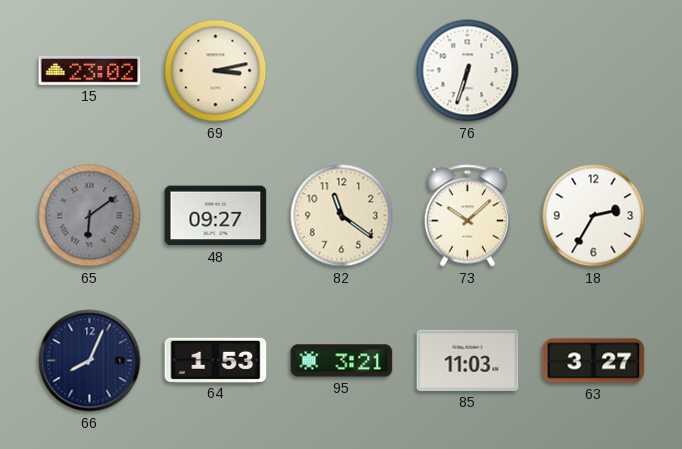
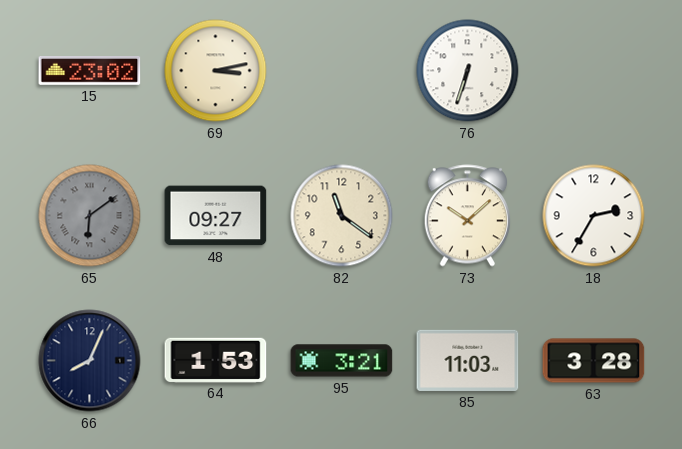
63: 3:27 -> 3:28 (594, 361)
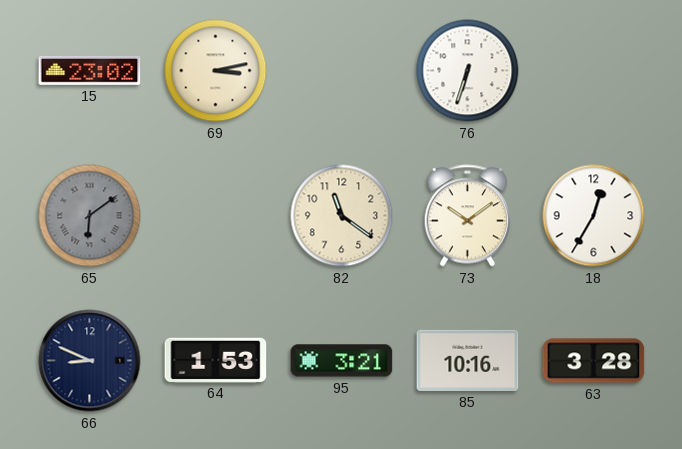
48: 09:27 -> none (216, 216)
73: 10:08 -> 10:09 (467, 216)
18: 2:35 -> 12:35 (594, 216)
66: 8:04 -> 8:49 (90, 361)
85: 11:03 -> 10:16 (468, 360)
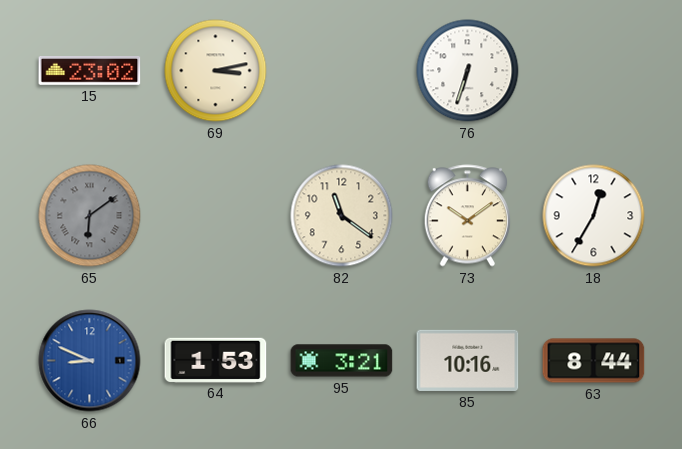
66 dial: navy -> blue (90, 361)
63: 3:28 -> 8:44 (594, 361)
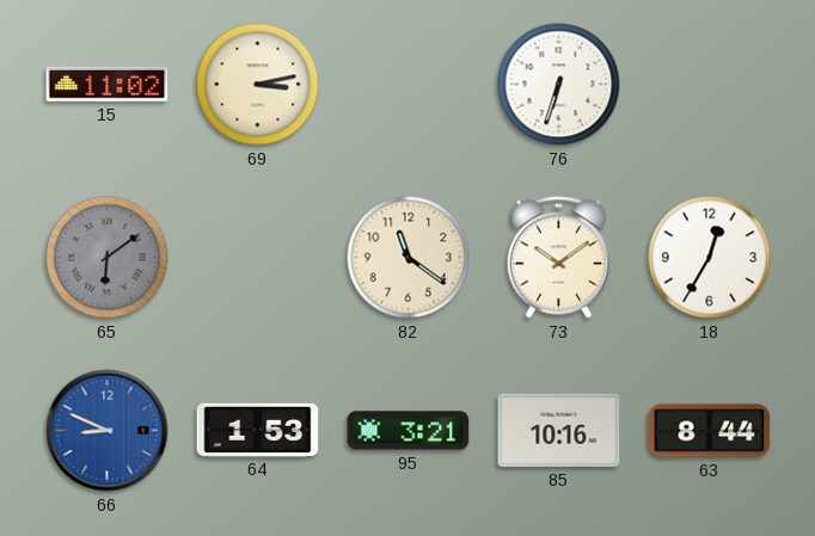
15: 23:02 -> 11:02 (108, 85)
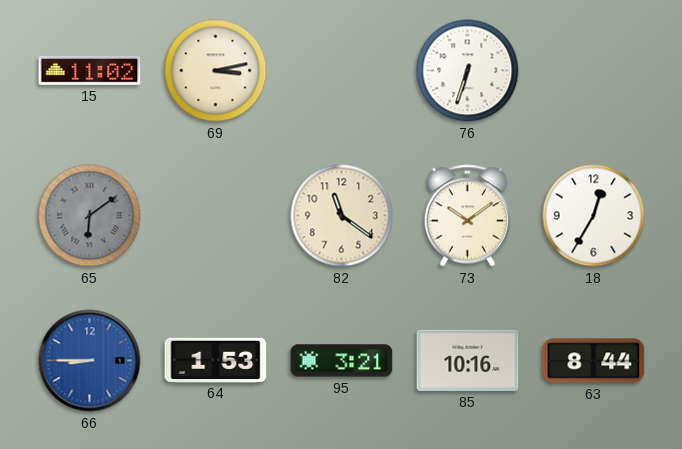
66: 8:49 -> 8:45 (90, 361)
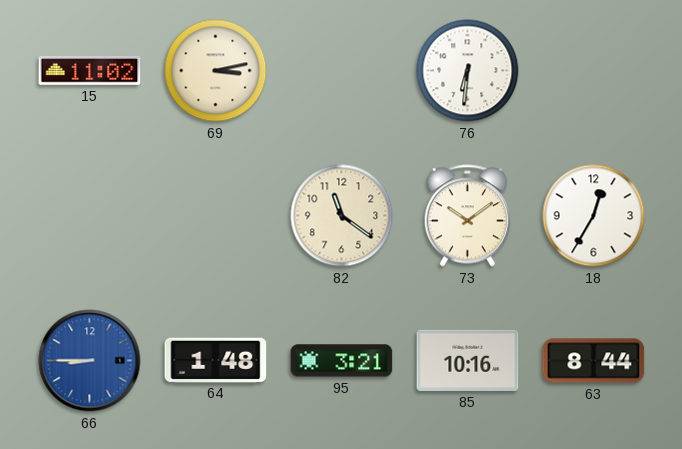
76: 6:33 -> 6:31 (468, 71)
65: 6:09 -> none (90, 216)
64: 1:53 -> 1:48 (216, 360)
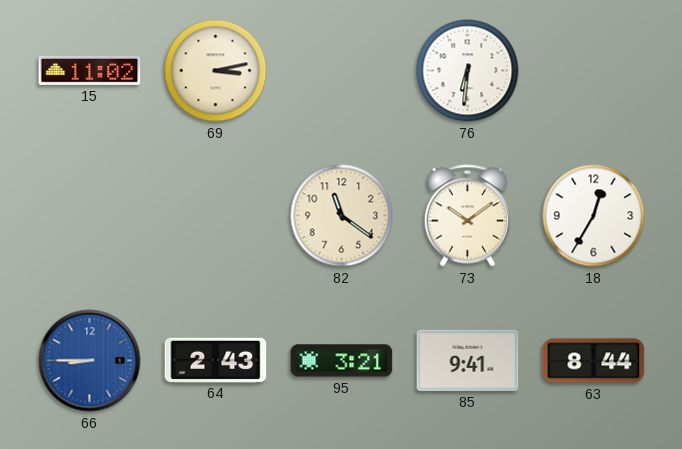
64: 1:48 -> 2:43 (216, 360)
85: 10:16 -> 9:41 (468, 360)
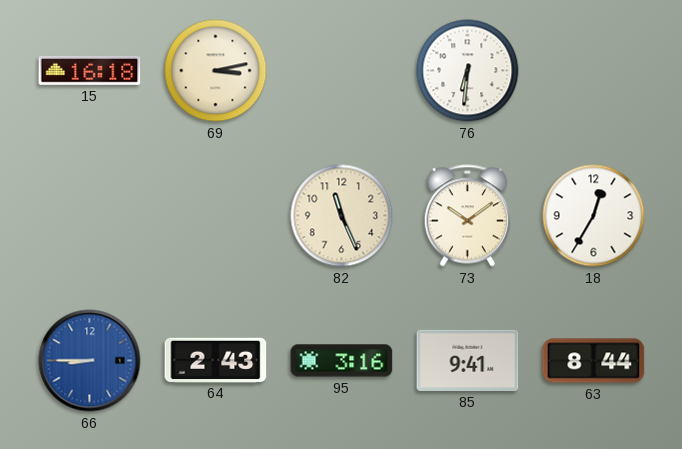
15: 11:02 -> 16:18 (90, 71)
82: 11:21 -> 11:26 (342, 216)
95: 3:21 -> 3:16 (342, 361)
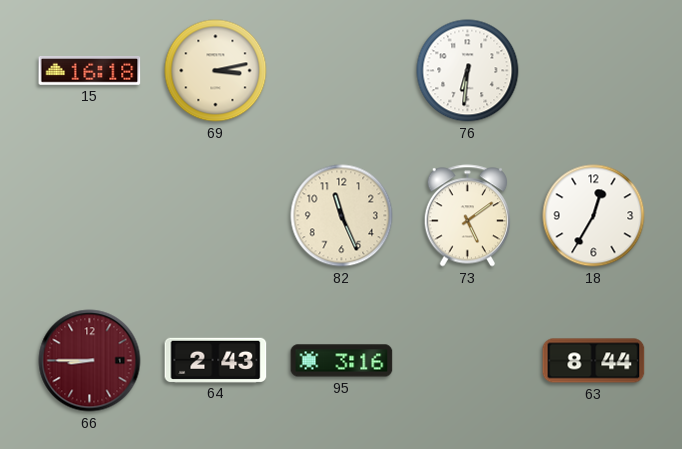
73: 10:09 -> 5:09 (467, 216)
66 dial: blue -> burgundy (90, 361)
85: 9:41 -> none (468, 360)
